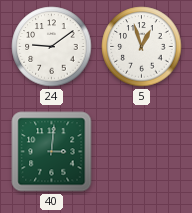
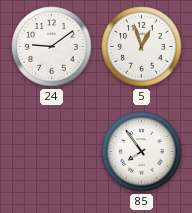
40: 3:01 -> none (52, 152)
85: none -> 7:54 (142, 152)
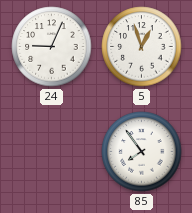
24: 9:09 -> 9:04 (52, 47)
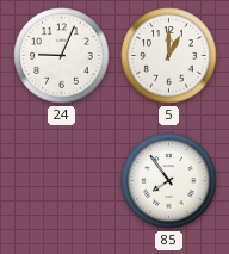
5: 12:57 -> 1:00 (169, 56)
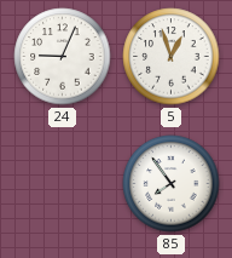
5: 1:00 -> 12:57 (172, 57)
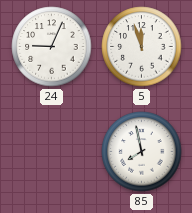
5: 12:57 -> 11:57 (142, 47)
85: 7:54 -> 7:58 (142, 152)
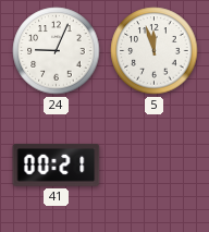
41: none -> 00:21 (57, 166)
85: 7:58 -> none (142, 152)
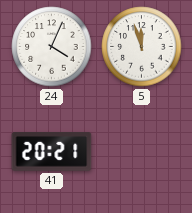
24: 9:04 -> 4:04 (52, 47)
41: 00:21 -> 20:21 (52, 152)
